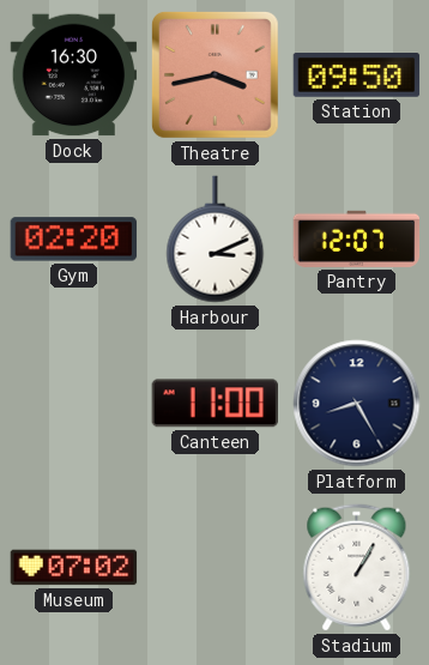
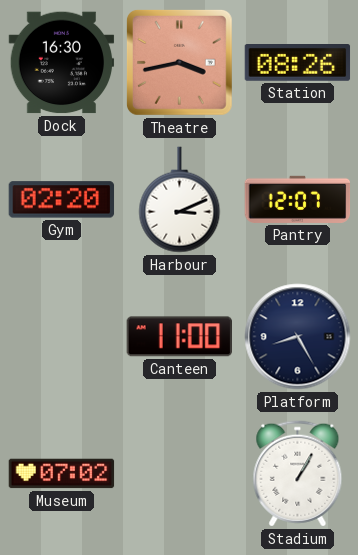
Station: 09:50 -> 08:26 (298, 63)
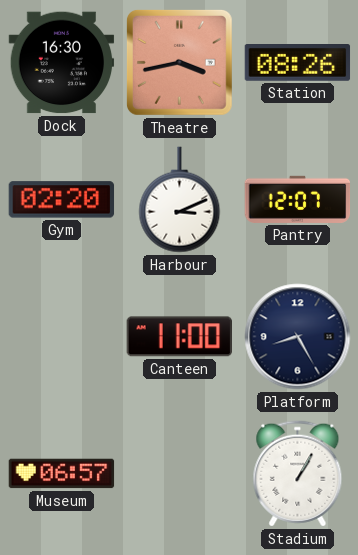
Museum: 07:02 -> 06:57 (62, 474)
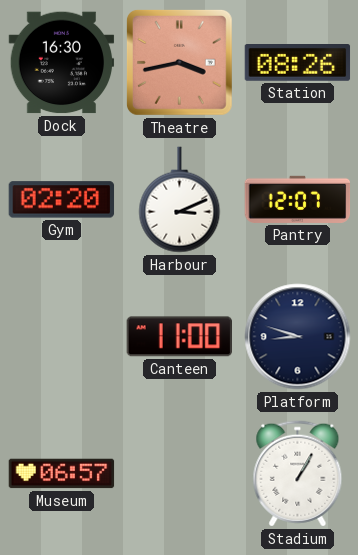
Platform: 8:25 -> 8:48 (298, 337)
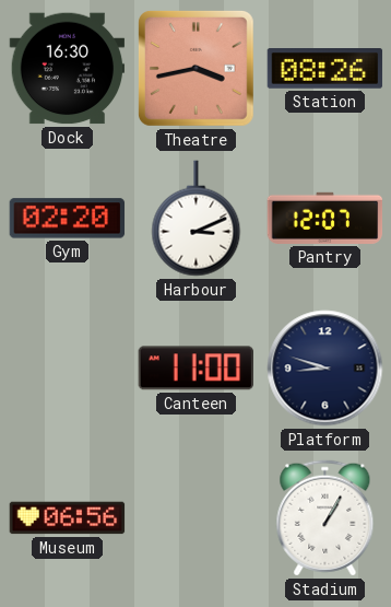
Museum: 06:57 -> 06:56 (68, 518)
